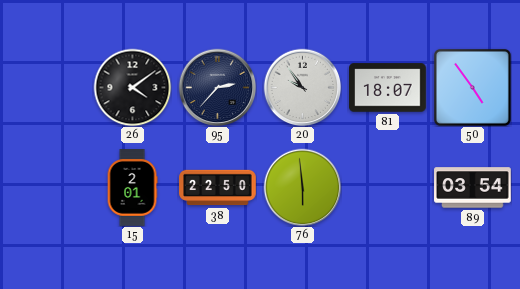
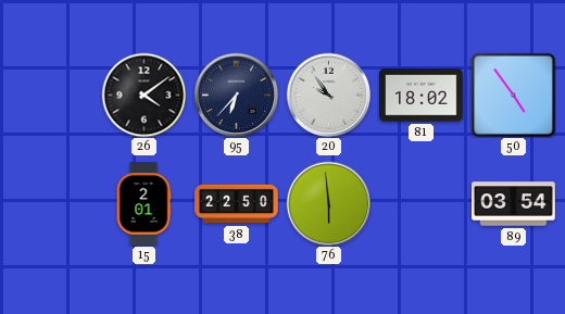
95: 2:37 -> 6:37 (236, 95)
81: 18:07 -> 18:02 (422, 96)
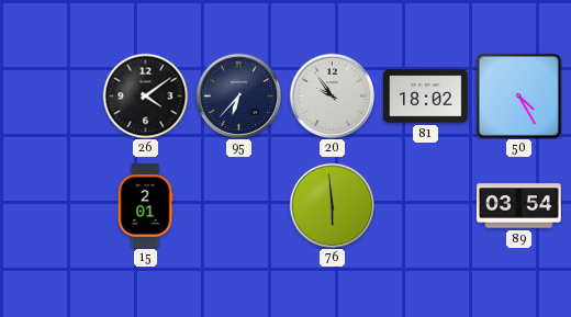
50: 4:54 -> 4:25 (518, 95)
38: 22:50 -> none (237, 204)
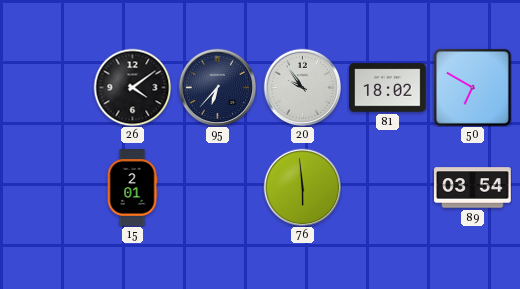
50: 4:25 -> 6:50 (472, 87)
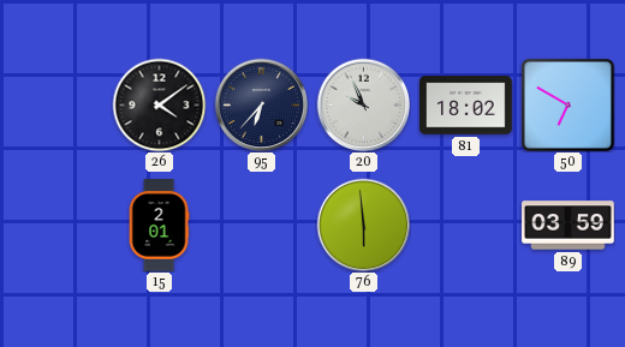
20: 9:54 -> 9:56 (363, 104)
89: 03:54 -> 03:59 (569, 226)
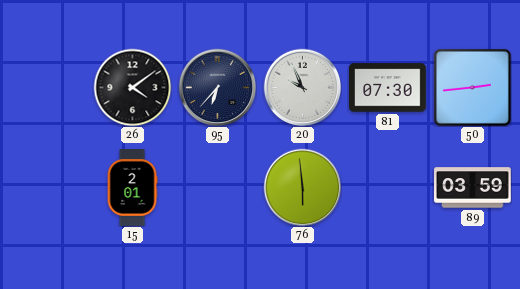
81: 18:02 -> 07:30 (388, 88)
50: 6:50 -> 2:44 (472, 87)
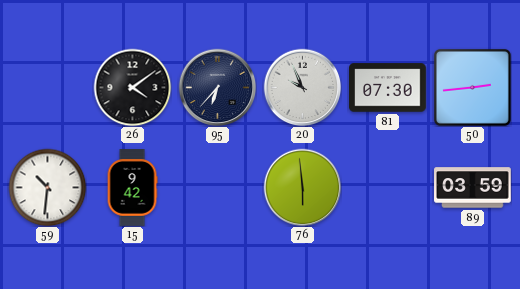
59: none -> 10:31 (47, 187)
15: 2:01 -> 9:42 (132, 188)
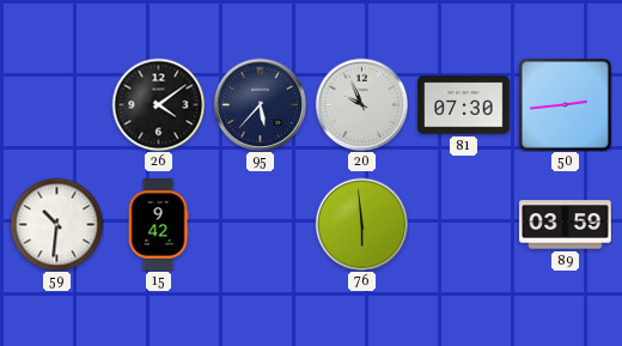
95: 6:37 -> 5:37 (260, 104)
